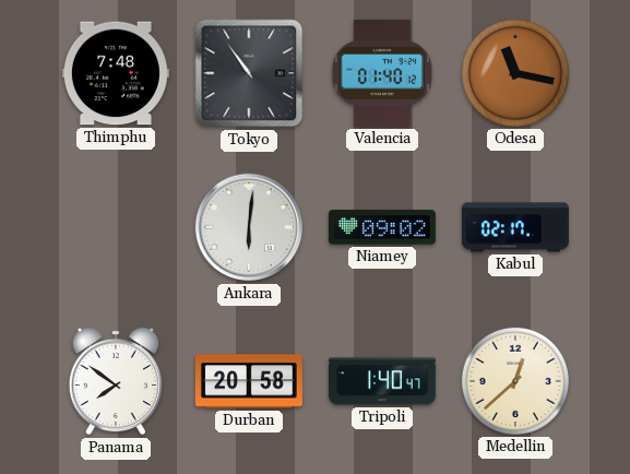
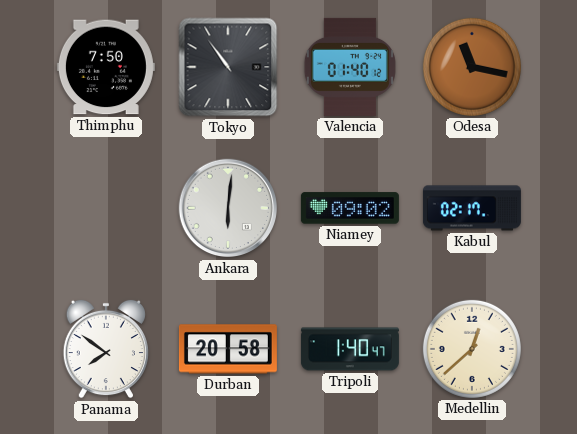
Thimphu: 7:48 -> 7:50 (106, 67)
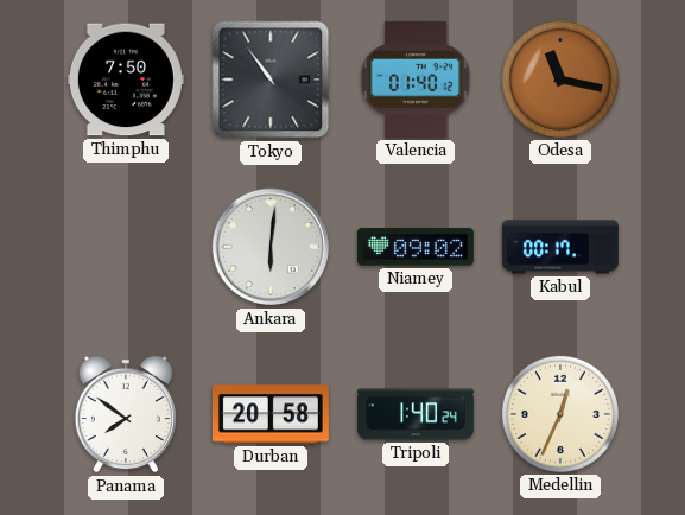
Kabul: 02:17 -> 00:17 (560, 247)
Tripoli: 1:40:47 -> 1:40:24 (416, 414)
Medellin: 12:38 -> 12:34 (560, 414)
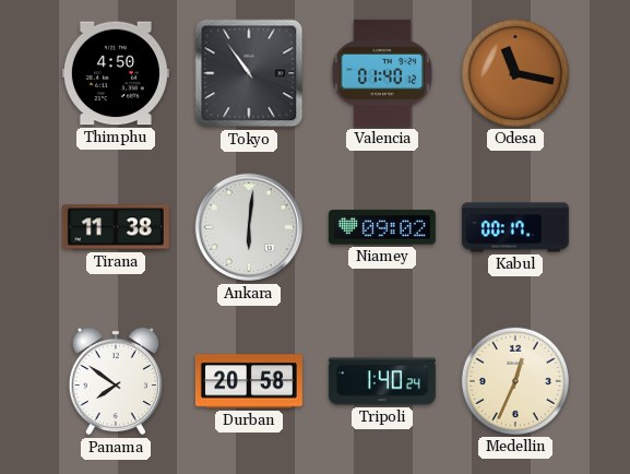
Thimphu: 7:50 -> 4:50 (116, 73)
Tirana: none -> 11:38 (116, 227)
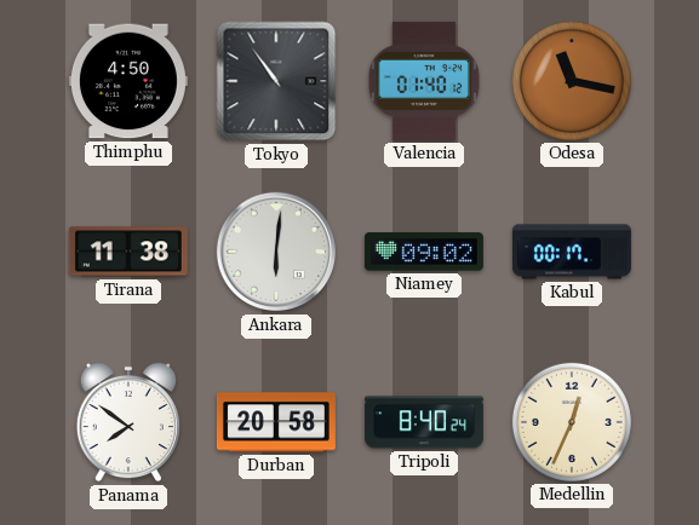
Tripoli: 1:40 -> 8:40 (424, 422)
